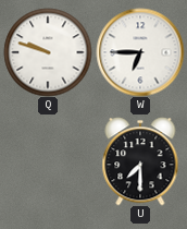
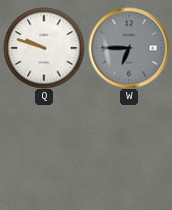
W dial: white -> grey (129, 48)
U: 7:30 -> none (140, 161)
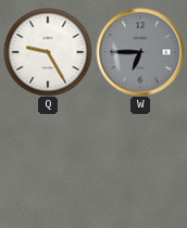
Q: 9:48 -> 9:25 (48, 52)
